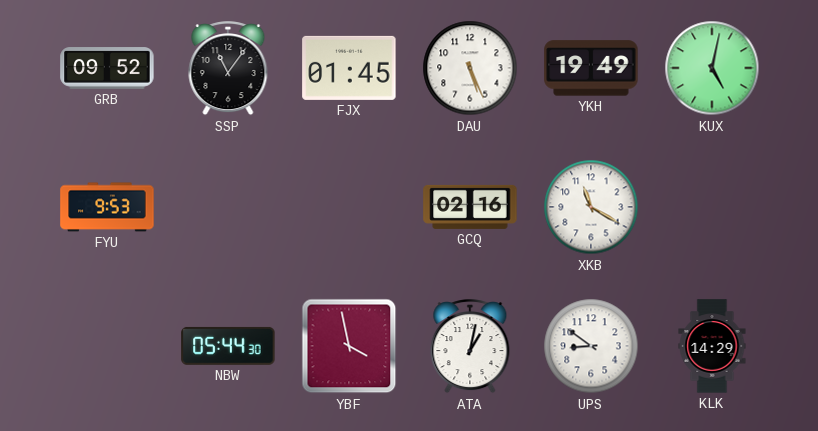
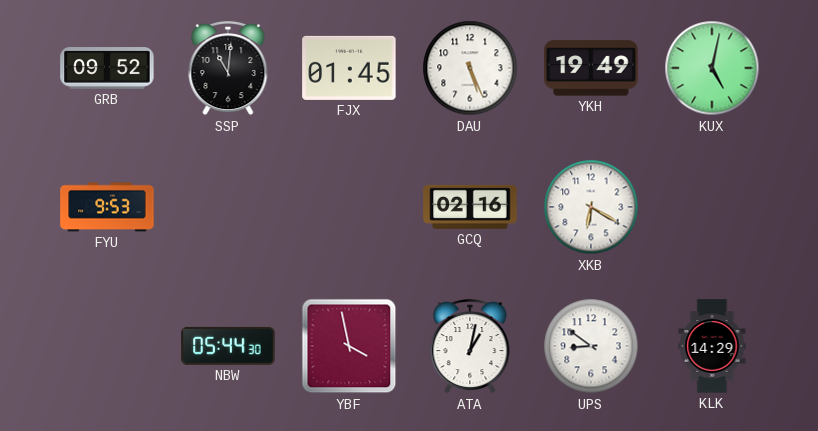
SSP: 11:06 -> 11:01 (228, 69)
XKB: 11:20 -> 6:20 (591, 207)
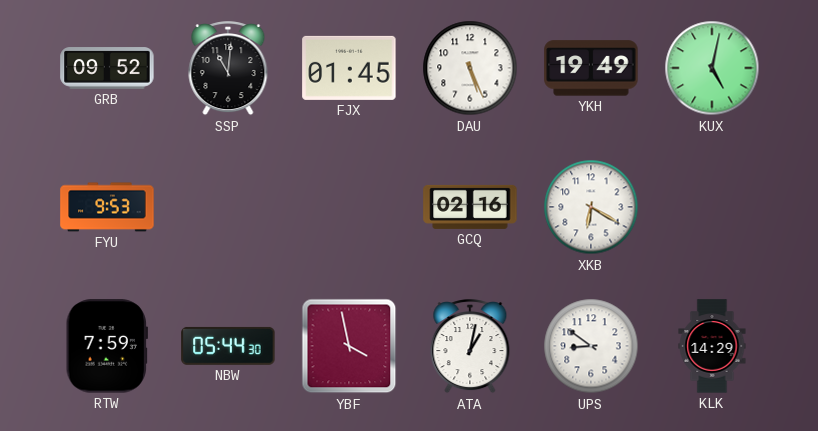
RTW: none -> 7:59 (106, 346)
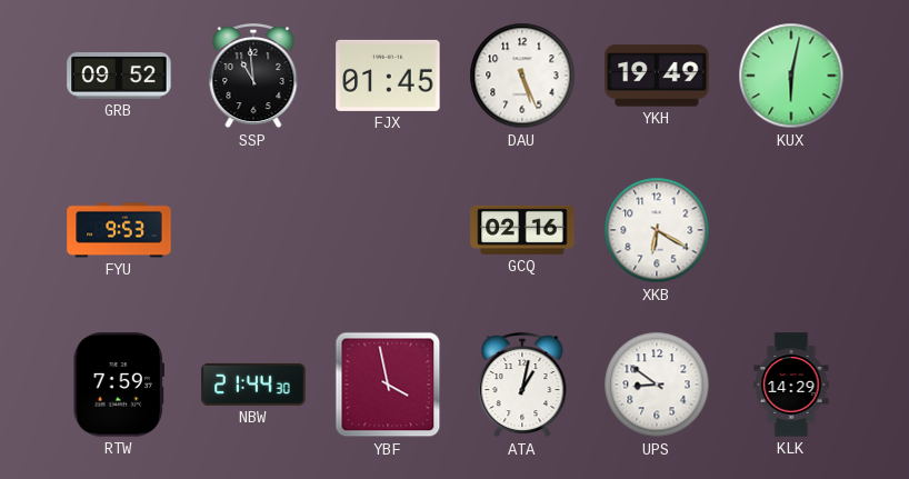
SSP: 11:01 -> 10:59 (253, 77)
KUX: 5:02 -> 6:02 (791, 76)
NBW: 05:44 -> 21:44 (253, 385)
